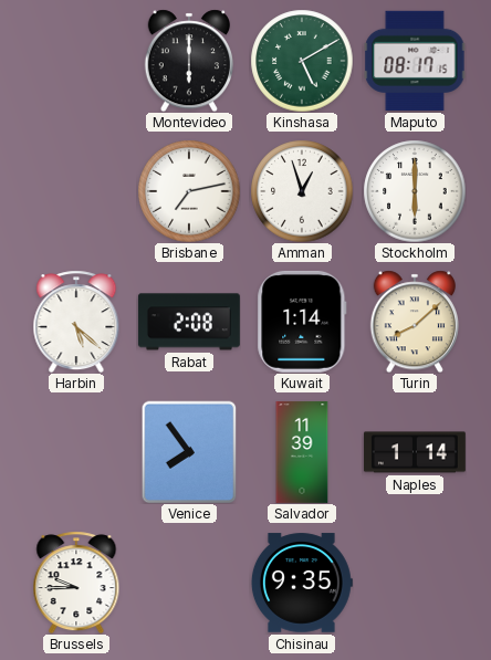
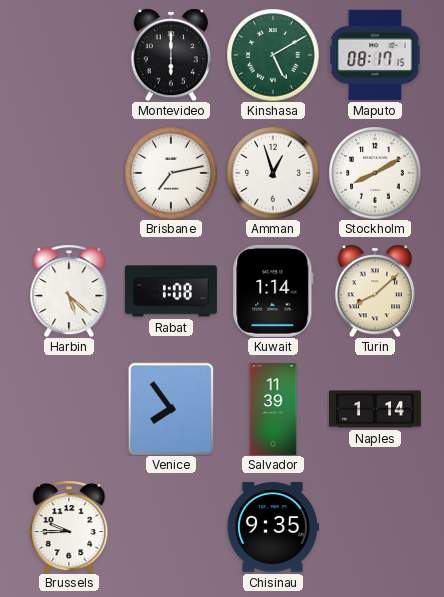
Stockholm: 6:00 -> 8:10 (375, 173)
Rabat: 2:08 -> 1:08 (171, 291)
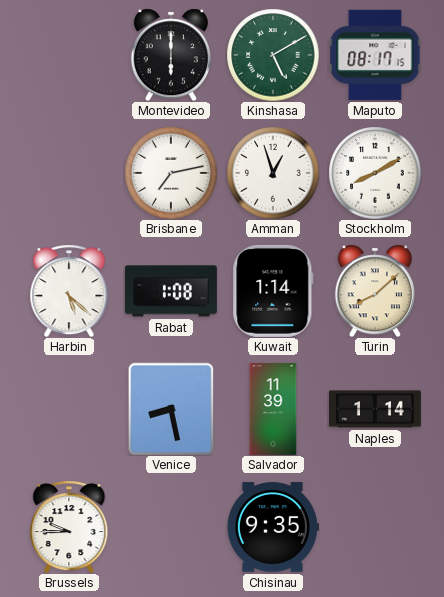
Venice: 7:54 -> 8:28 (171, 409)
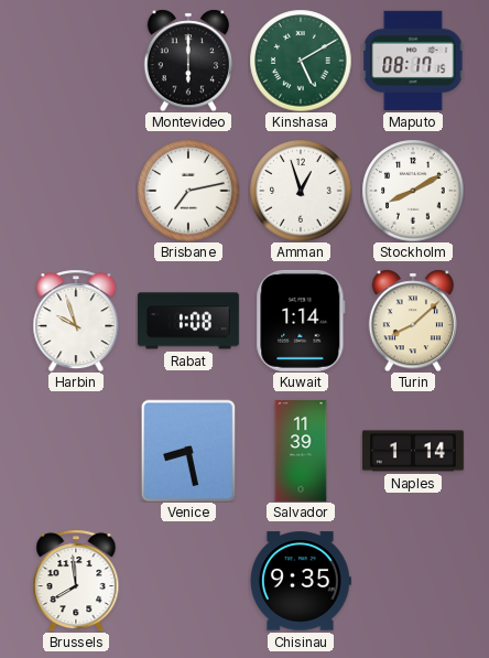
Harbin: 5:22 -> 9:57 (76, 321)
Brussels: 9:45 -> 7:59 (76, 581)
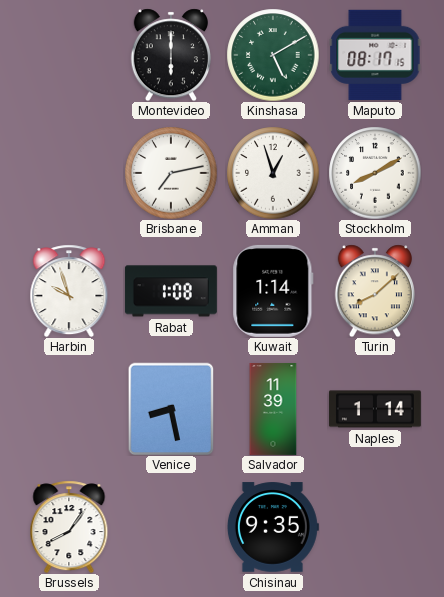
Brussels: 7:59 -> 8:06 (69, 527)
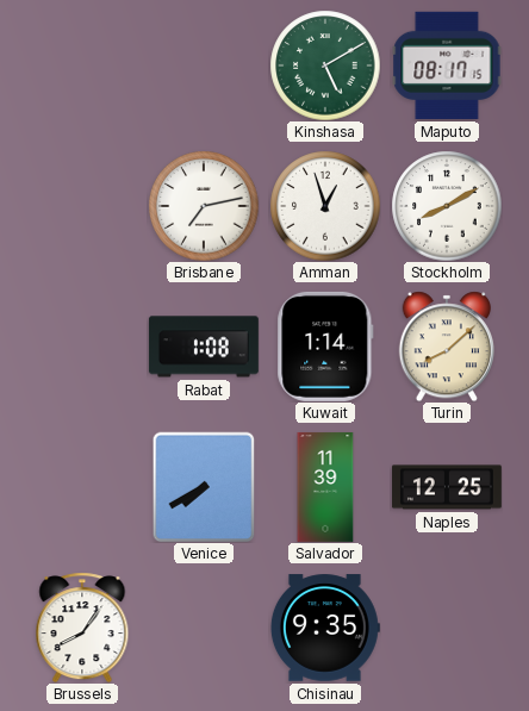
Montevideo: 6:00 -> none (170, 55)
Harbin: 9:57 -> none (69, 291)
Venice: 8:28 -> 7:40 (204, 487)
Naples: 1:14 -> 12:25 (447, 487)
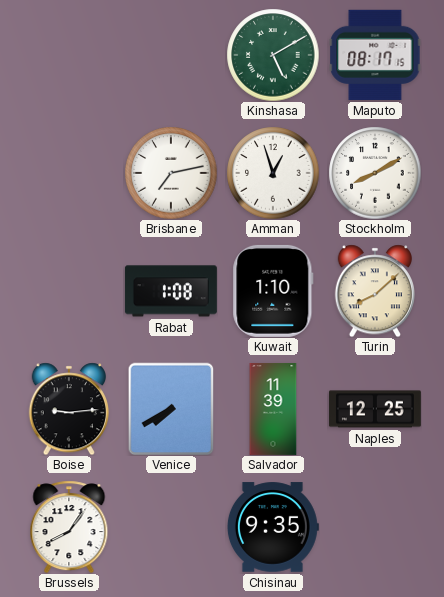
Kuwait: 1:14 -> 1:10 (273, 291)
Boise: none -> 9:14 (68, 409)
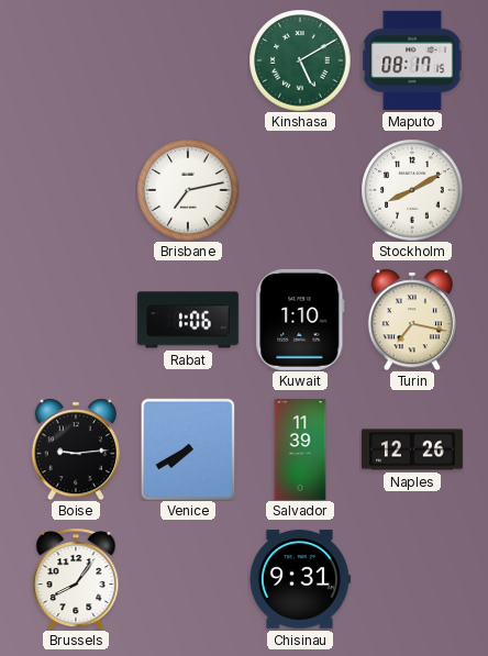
Amman: 12:57 -> none (273, 173)
Rabat: 1:08 -> 1:06 (188, 320)
Turin: 8:08 -> 7:17 (411, 320)
Naples: 12:25 -> 12:26 (412, 449)
Chisinau: 9:35 -> 9:31 (300, 579)
